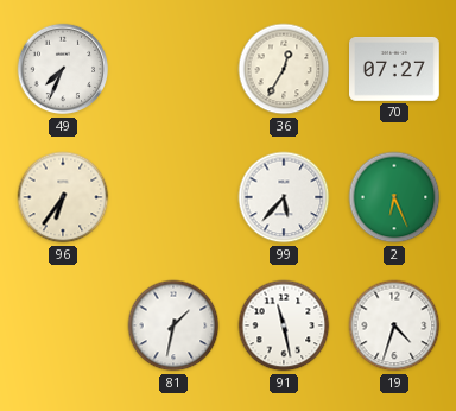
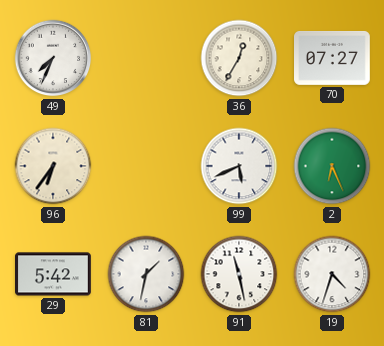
99: 5:37 -> 5:41 (239, 166)
29: none -> 5:42 (54, 274)
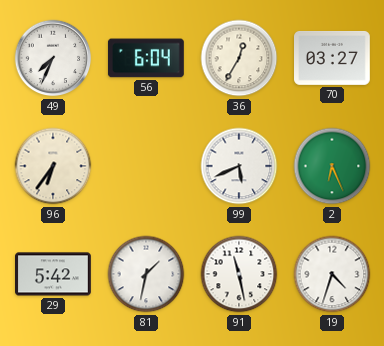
56: none -> 6:04 (146, 58)
70: 07:27 -> 03:27 (333, 58)
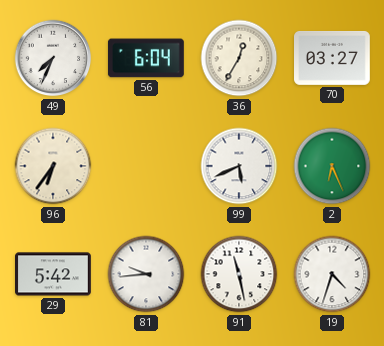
81: 1:32 -> 9:44 (146, 274)
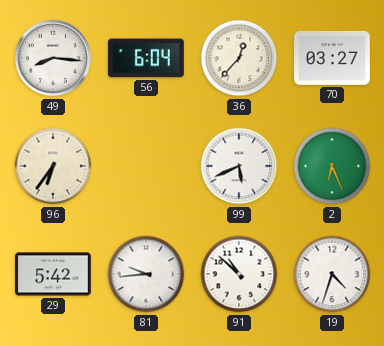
49: 7:34 -> 8:16 (53, 58)
36: 12:35 -> 12:37 (239, 58)
91: 11:28 -> 10:52 (239, 274)
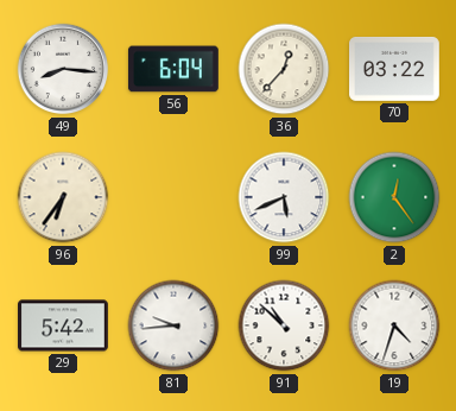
70: 03:27 -> 03:22 (395, 69)
2: 6:26 -> 12:24 (394, 197)
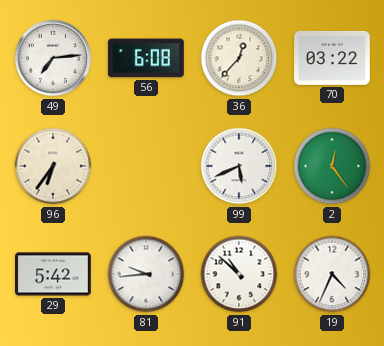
49: 8:16 -> 7:14 (53, 58)
56: 6:04 -> 6:08 (146, 58)
19: 4:33 -> 4:34 (332, 274)
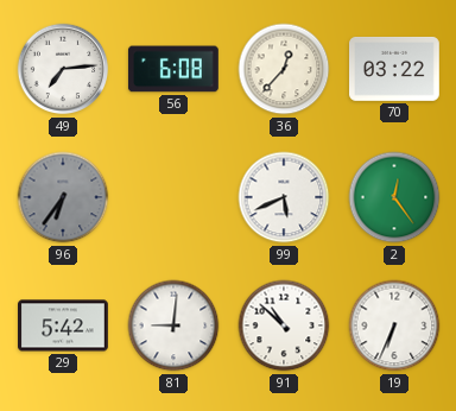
96 dial: cream -> grey (63, 197)
81: 9:44 -> 9:01 (173, 325)
19: 4:34 -> 6:34 (394, 325)
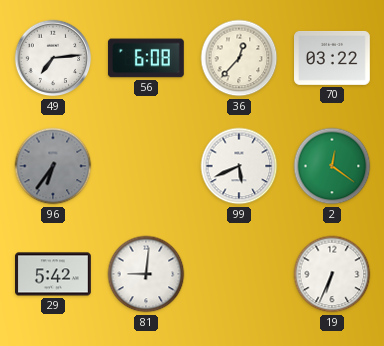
2: 12:24 -> 12:21 (332, 166)
91: 10:52 -> none (284, 325)
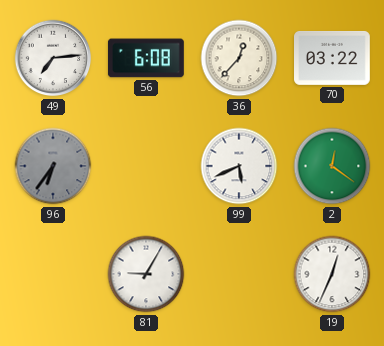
29: 5:42 -> none (54, 274)
81: 9:01 -> 9:05 (146, 274)
19: 6:34 -> 12:34 (332, 274)
